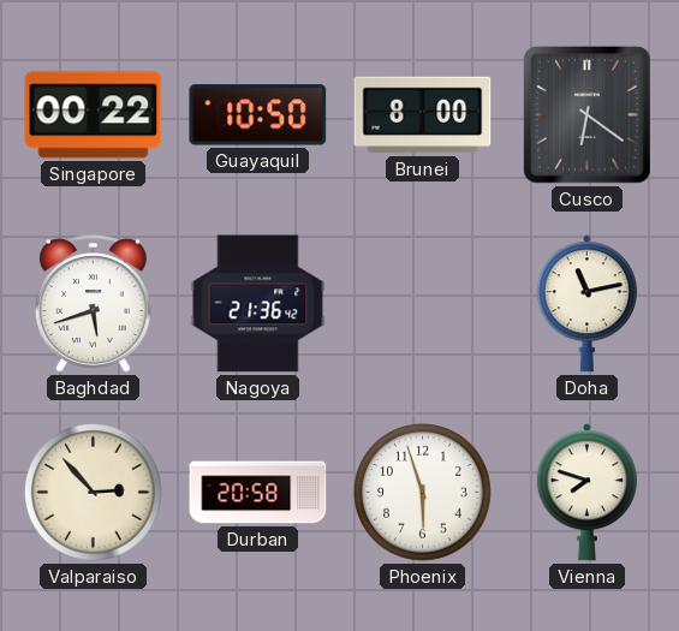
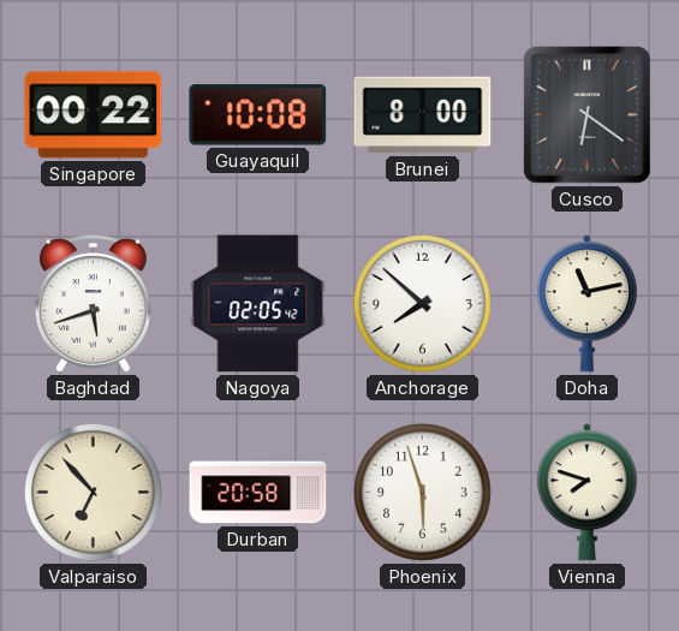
Guayaquil: 10:50 -> 10:08 (258, 115)
Nagoya: 21:36 -> 02:05 (258, 304)
Anchorage: none -> 7:52 (423, 304)
Valparaiso: 2:53 -> 6:53 (94, 493)
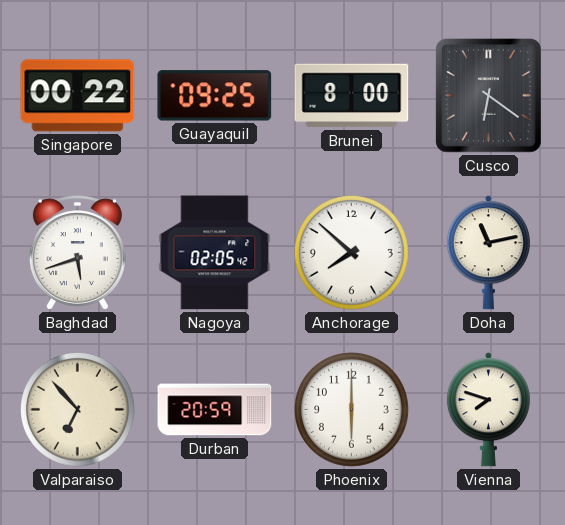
Guayaquil: 10:08 -> 09:25 (215, 96)
Durban: 20:58 -> 20:59 (215, 410)
Phoenix: 5:57 -> 6:00 (352, 410)
